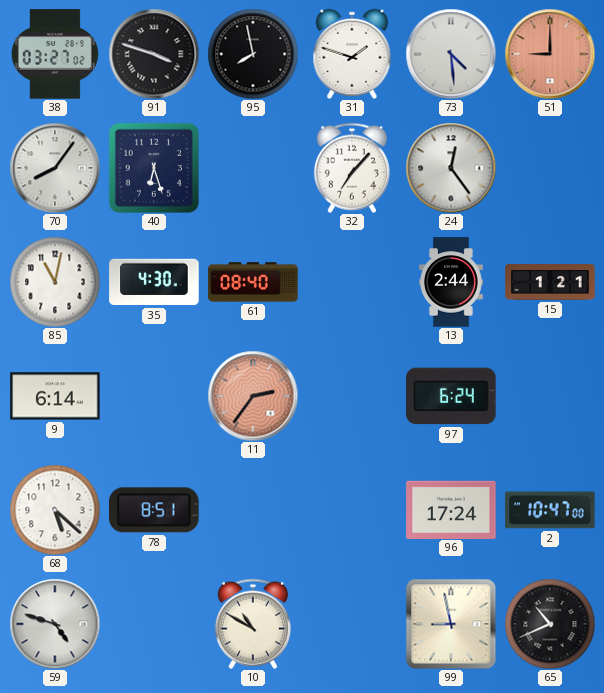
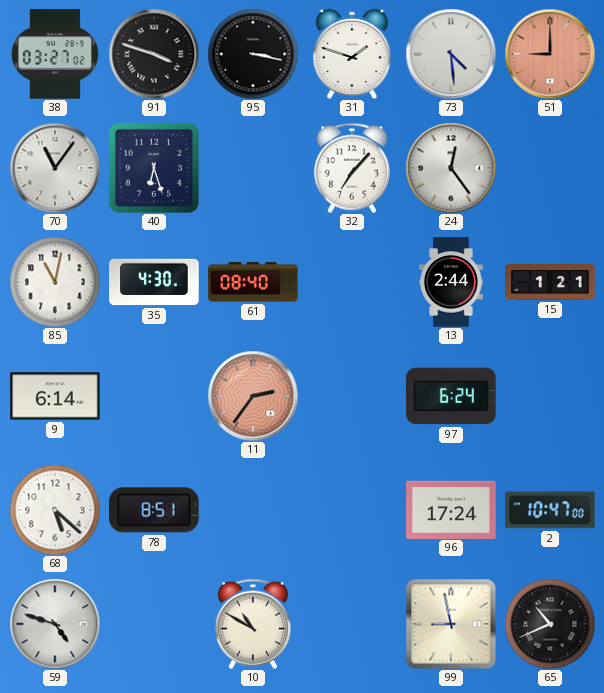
95: 7:58 -> 3:17 (253, 54)
70: 8:06 -> 11:06 (55, 168)
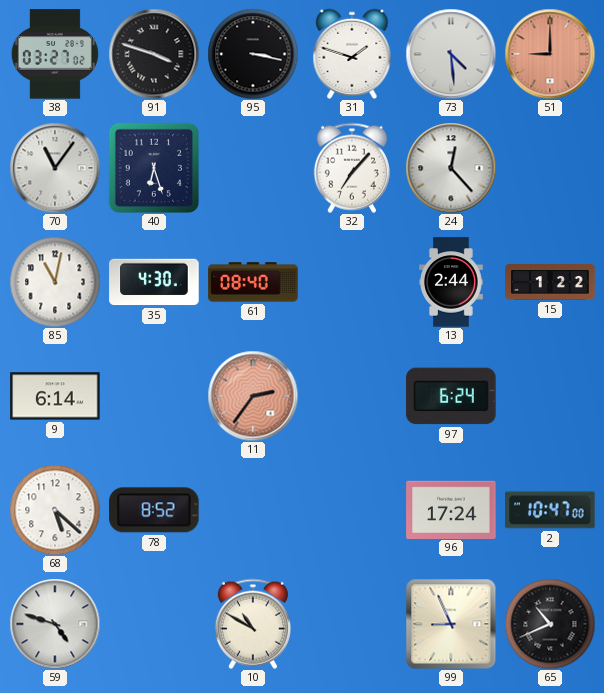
24: 12:24 -> 12:23 (451, 168)
15: 1:21 -> 1:22 (550, 283)
78: 8:51 -> 8:52 (154, 510)
99: 8:58 -> 8:56 (451, 624)
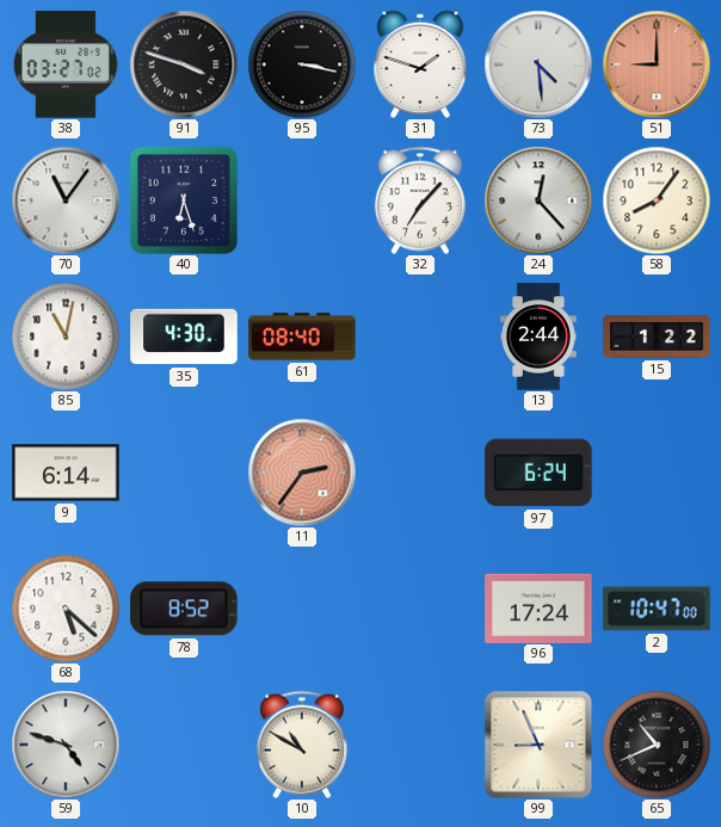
58: none -> 8:06 (657, 200)
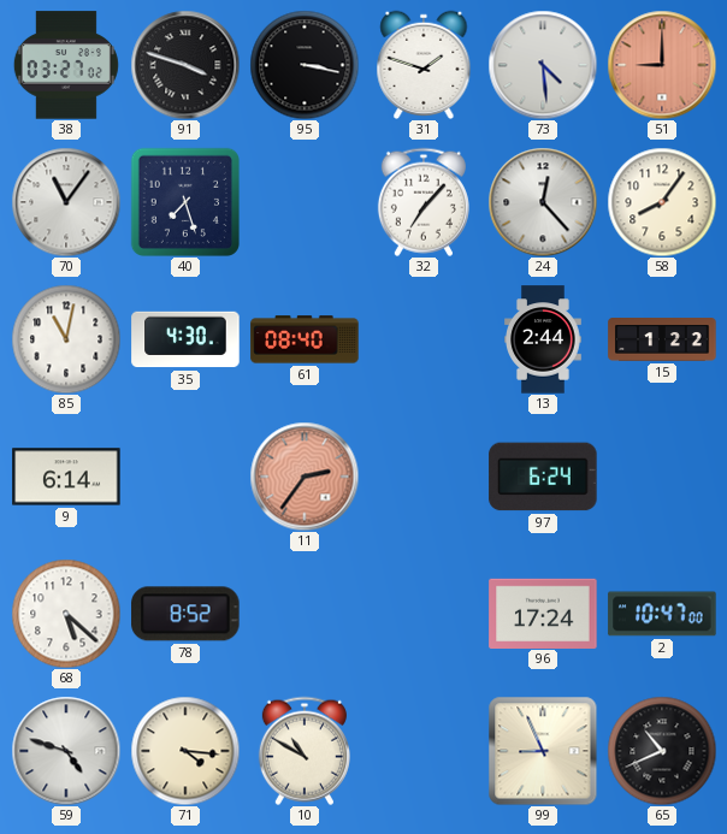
40: 6:27 -> 7:27 (185, 202)
71: none -> 4:16 (185, 751)
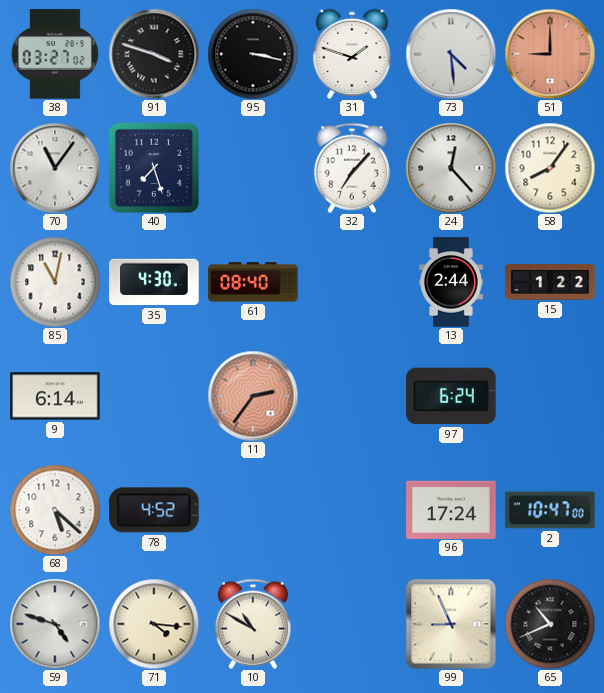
78: 8:52 -> 4:52 (154, 510)
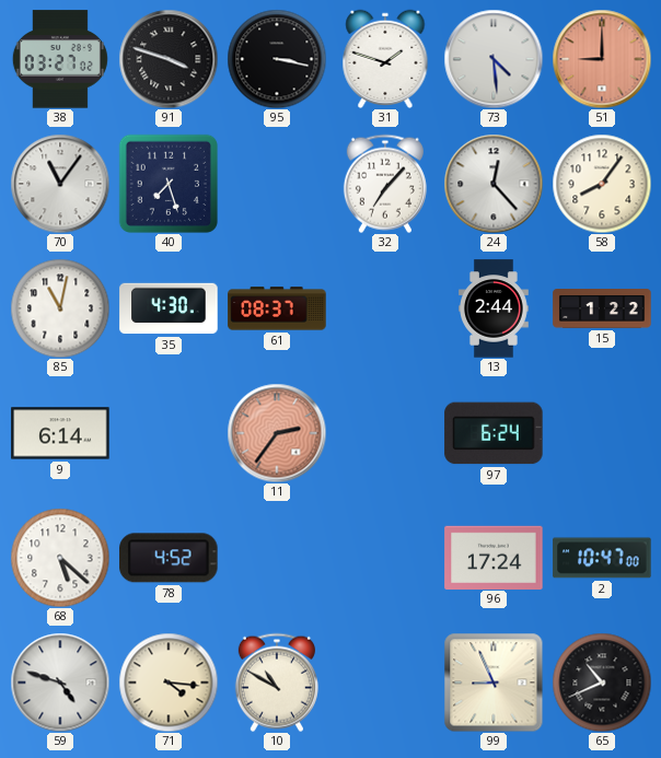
61: 08:40 -> 08:37 (277, 308)
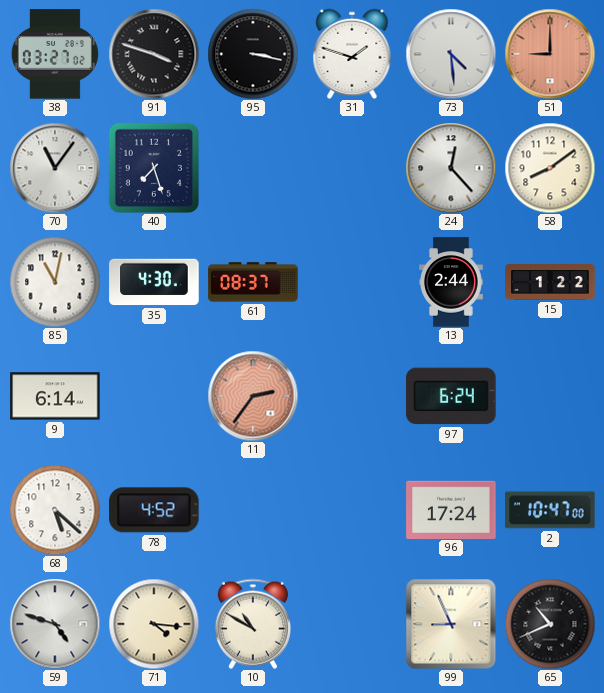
32: 7:07 -> none (385, 184)
58: 8:06 -> 8:09 (550, 168)
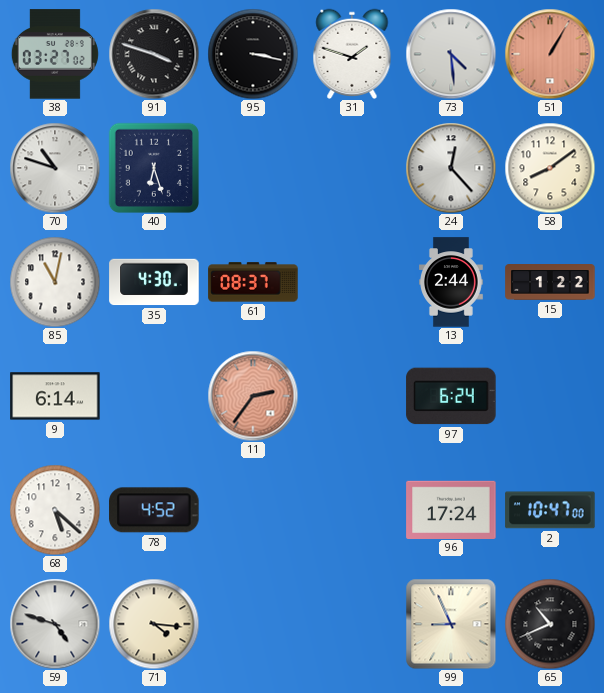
51: 9:00 -> 1:05 (550, 54)
70: 11:06 -> 10:48 (55, 168)
40: 7:27 -> 6:27 (154, 168)
10: 10:50 -> none (253, 624)
